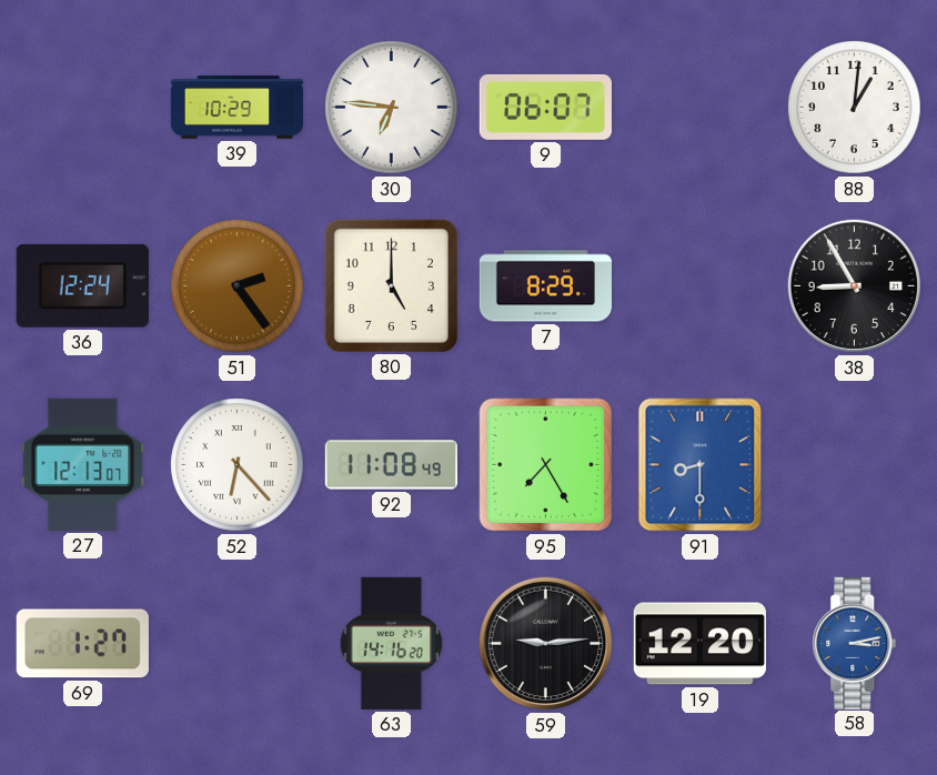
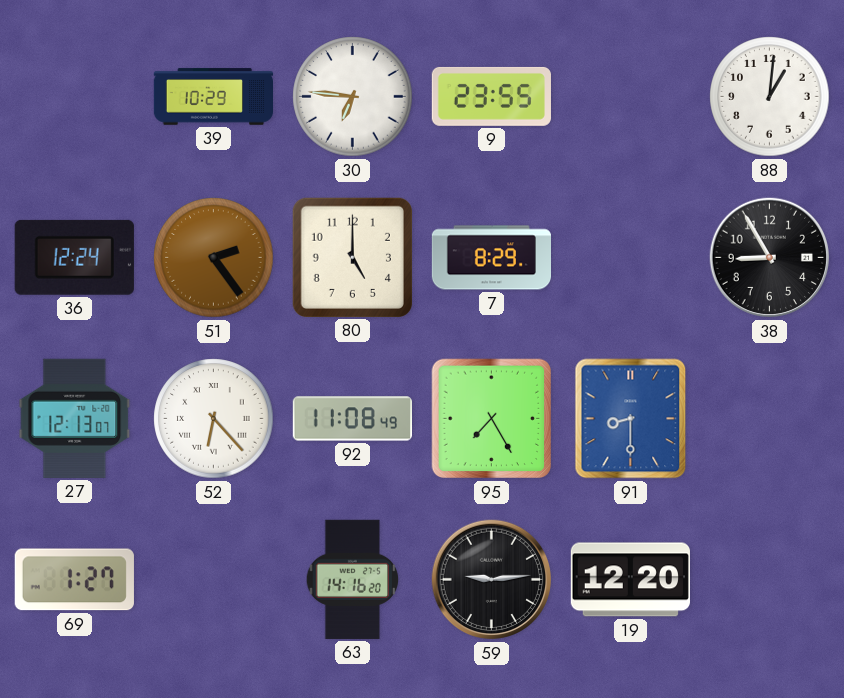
9: 06:07 -> 23:55 (491, 96)
58: 3:13 -> none (855, 643)
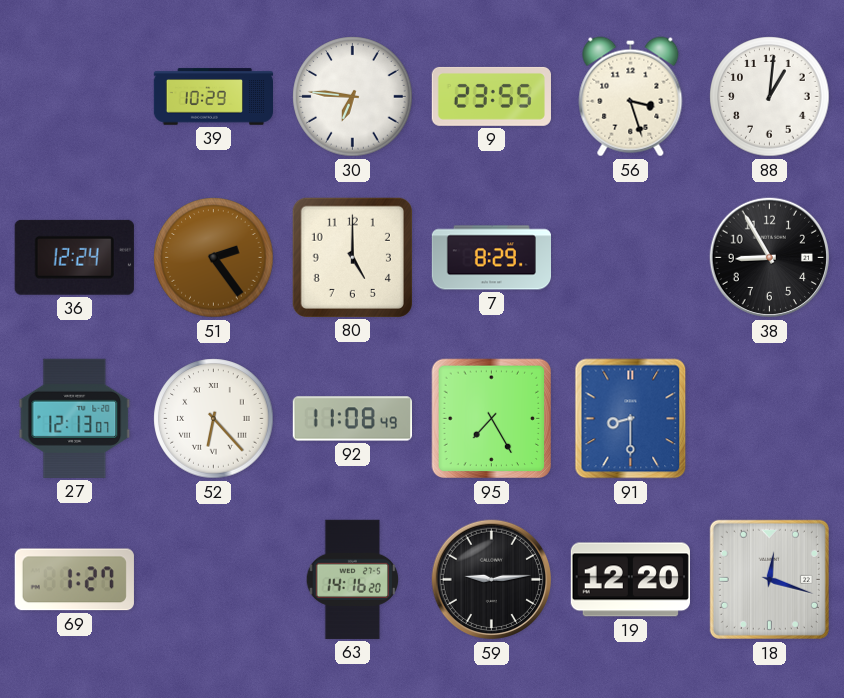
56: none -> 3:27 (631, 97)
18: none -> 12:18 (769, 579)
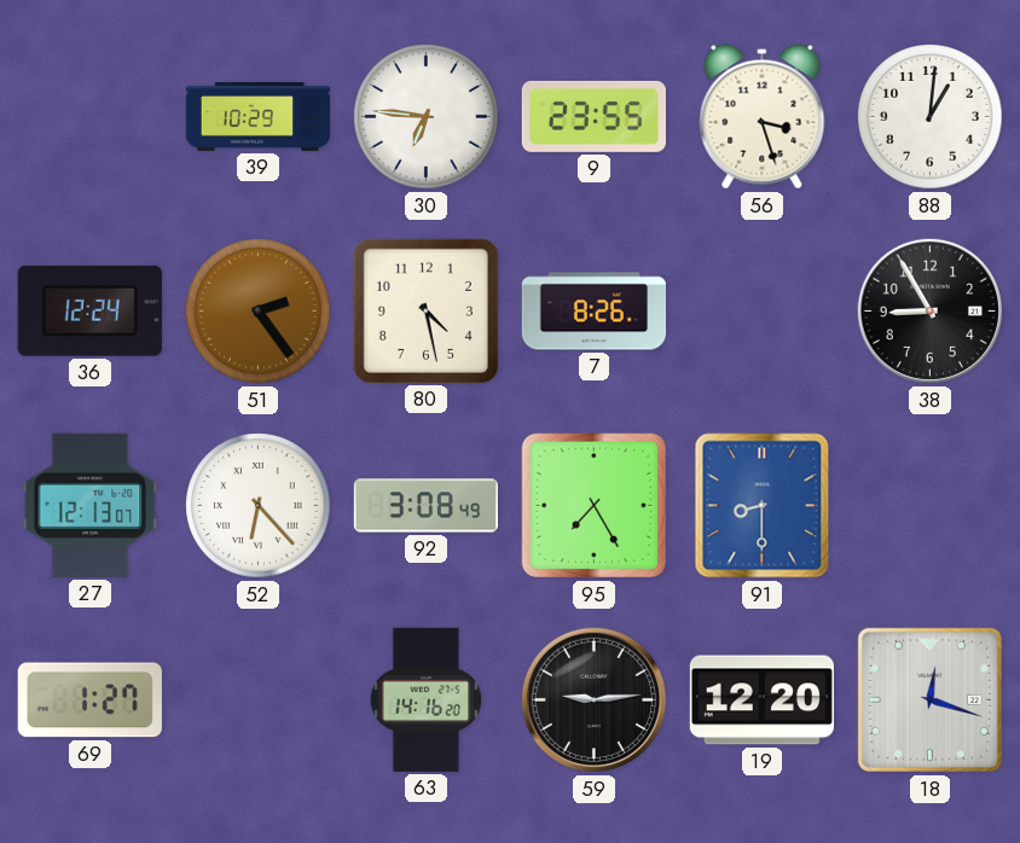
80: 5:00 -> 4:28 (425, 310)
7: 8:29 -> 8:26 (593, 312)
92: 11:08 -> 3:08 (425, 506)
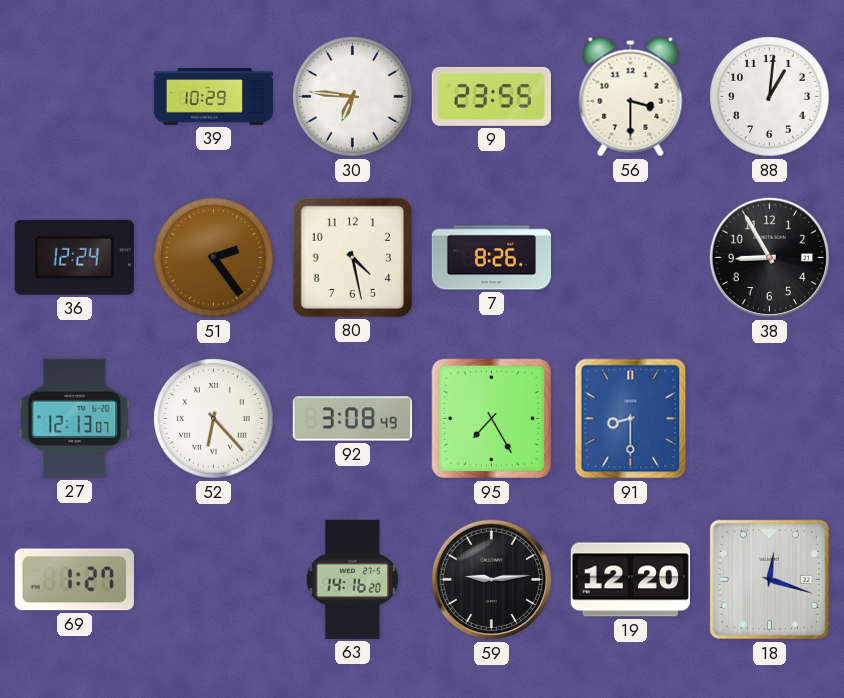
56: 3:27 -> 3:30 (631, 97)
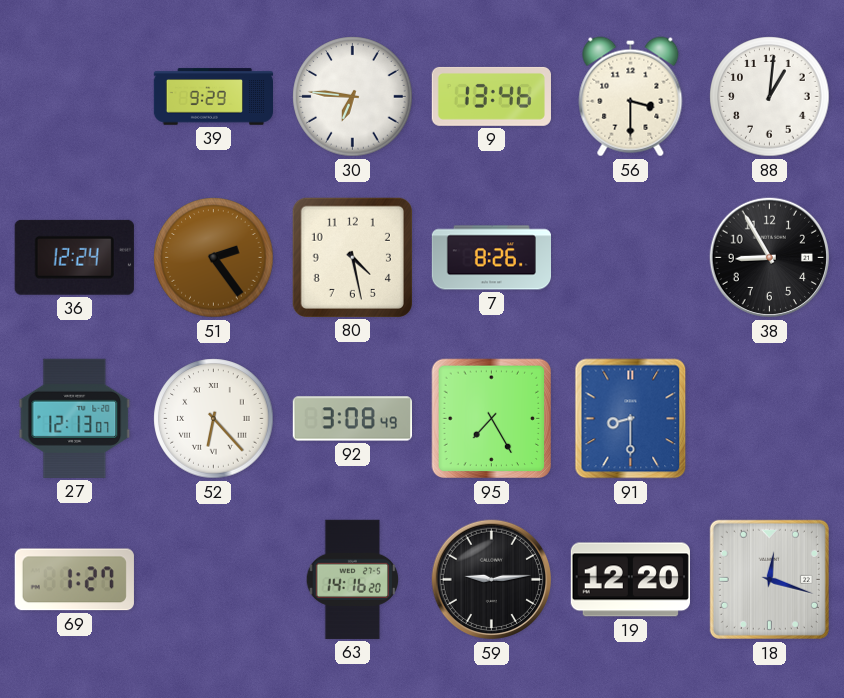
39: 10:29 -> 9:29 (213, 97)
9: 23:55 -> 13:46 (491, 96)
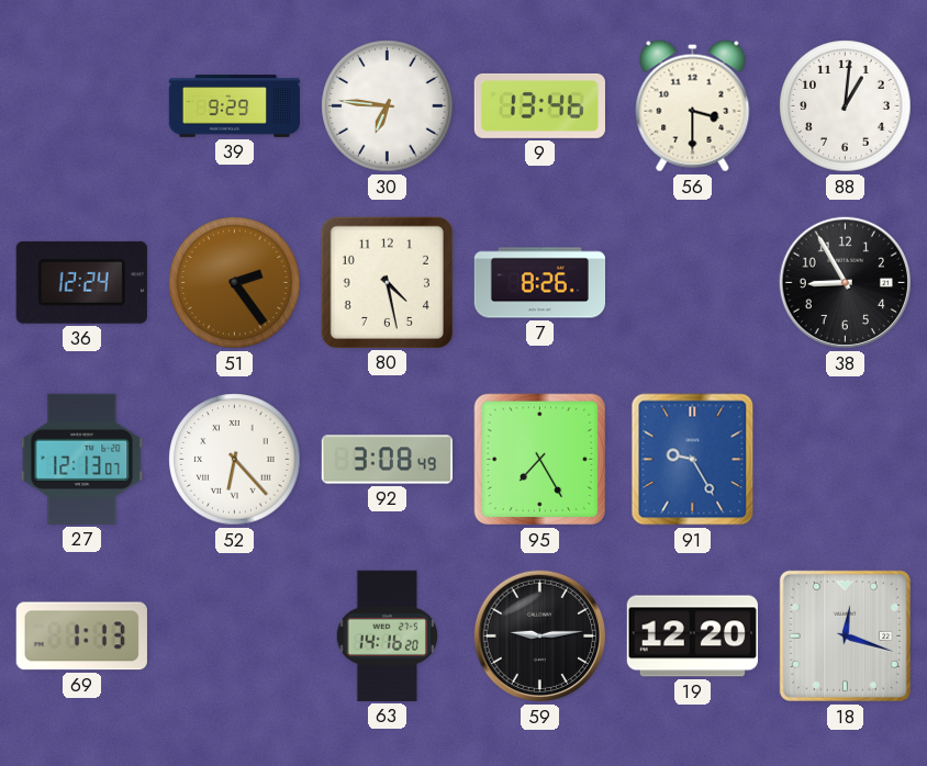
91: 8:30 -> 9:25 (693, 460)
69: 1:27 -> 1:13 (81, 637)
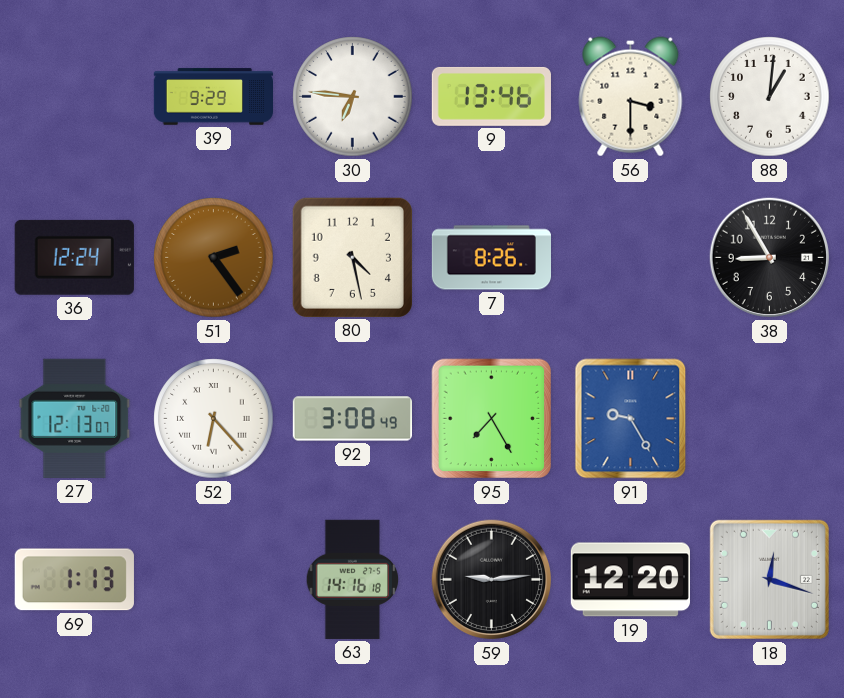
63: 14:16:20 -> 14:16:18 (353, 579)
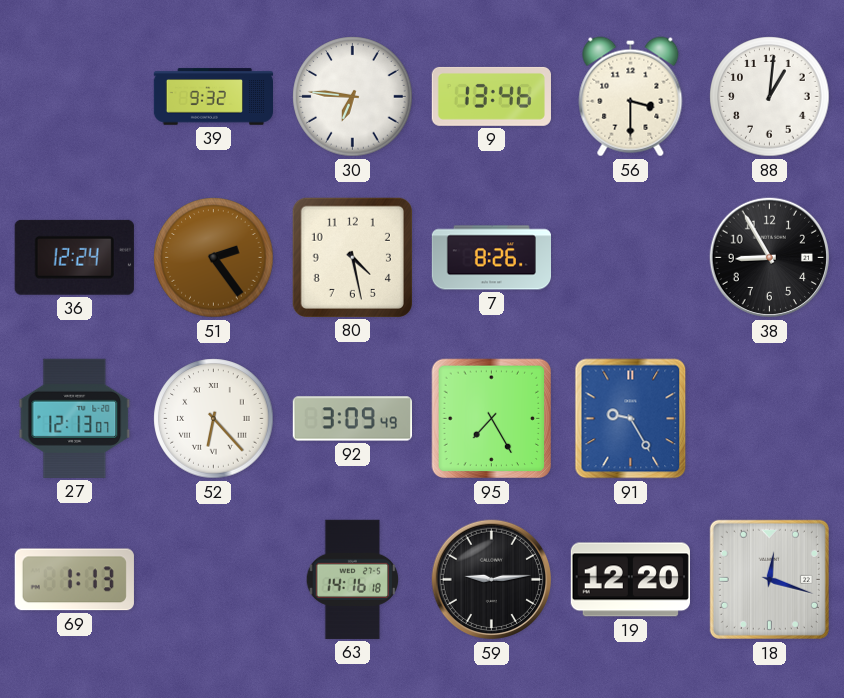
39: 9:29 -> 9:32 (213, 97)
92: 3:08 -> 3:09 (352, 419)
